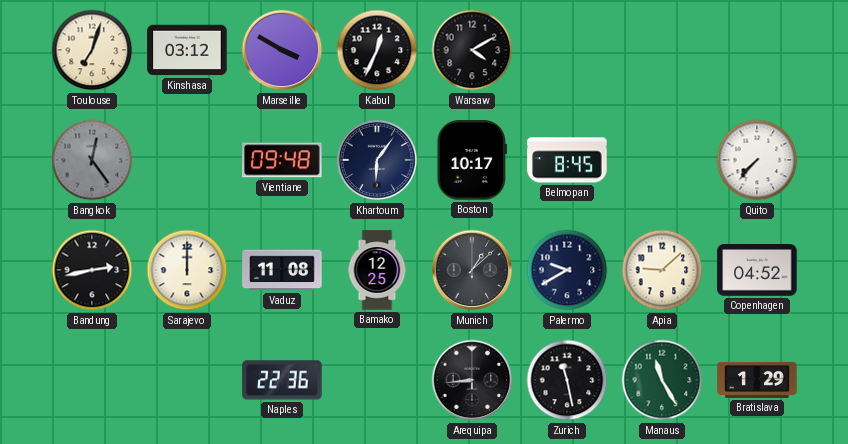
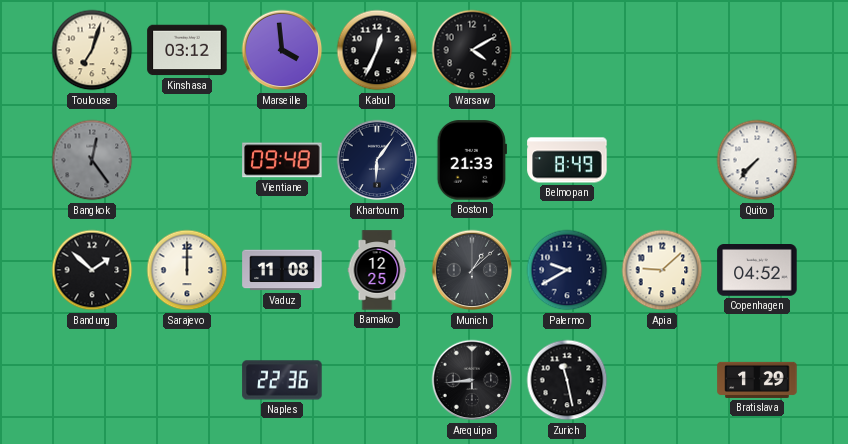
Marseille: 3:50 -> 3:59 (282, 50)
Boston: 10:17 -> 21:33 (472, 160)
Belmopan: 8:45 -> 8:49 (567, 160)
Bandung: 2:43 -> 1:52 (92, 270)
Manaus: 11:25 -> none (662, 380)
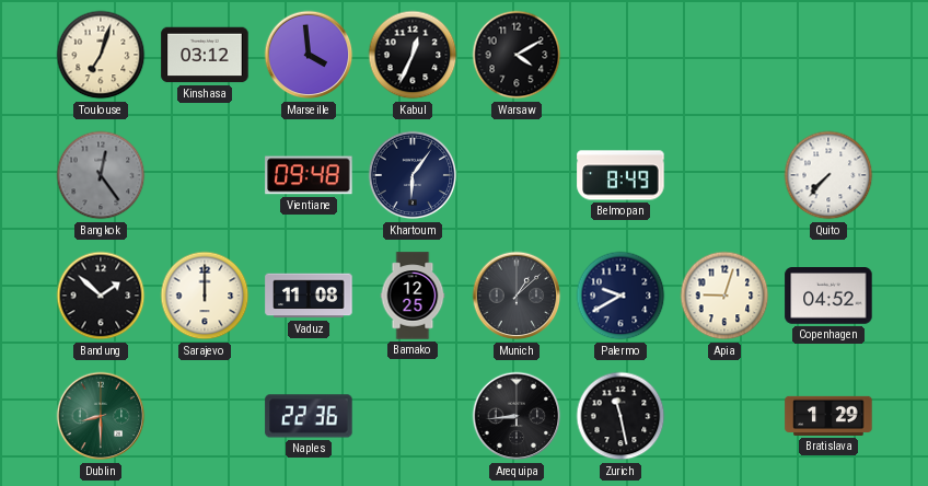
Boston: 21:33 -> none (472, 160)
Apia: 9:08 -> 9:03 (724, 296)
Dublin: none -> 8:30 (101, 416)
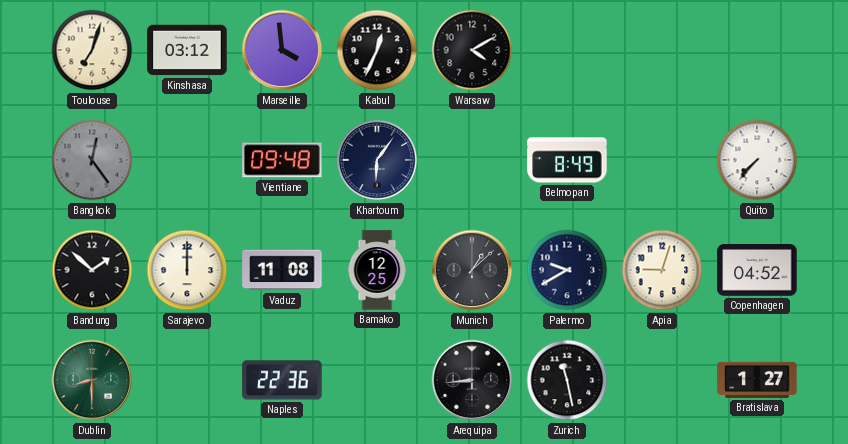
Bratislava: 1:29 -> 1:27 (757, 380)
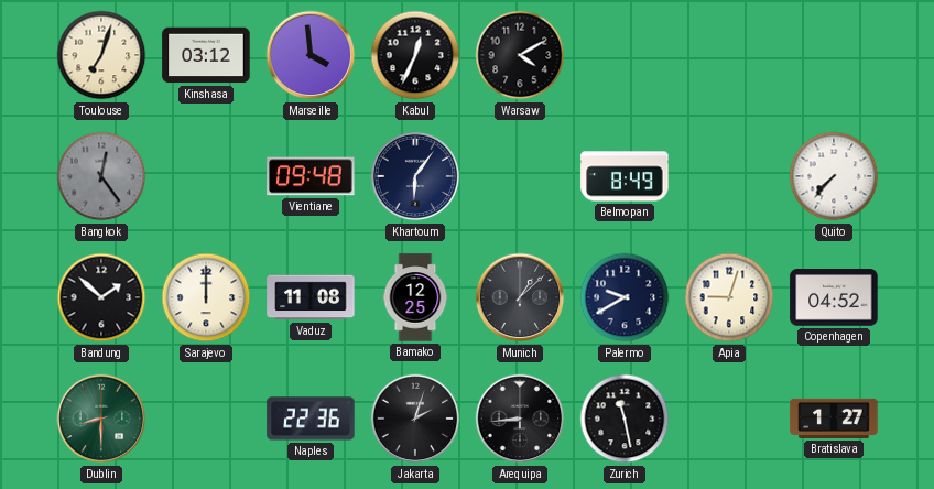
Jakarta: none -> 2:03 (415, 419)
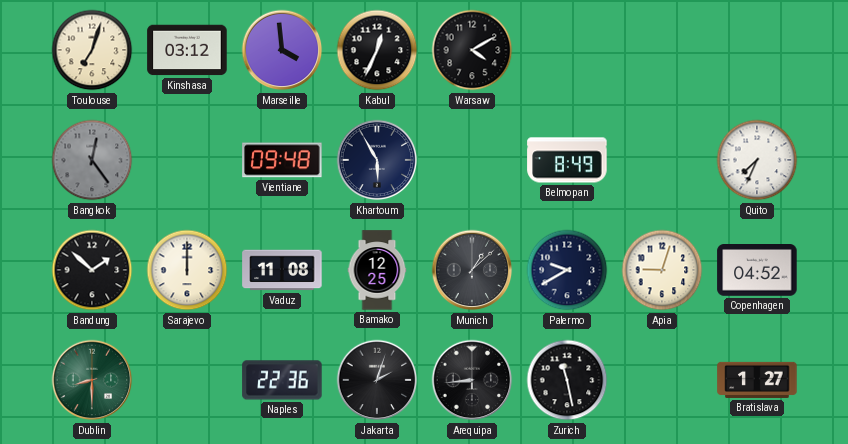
Khartoum: 6:06 -> 5:55 (377, 160)
Quito: 7:37 -> 7:34 (757, 160)
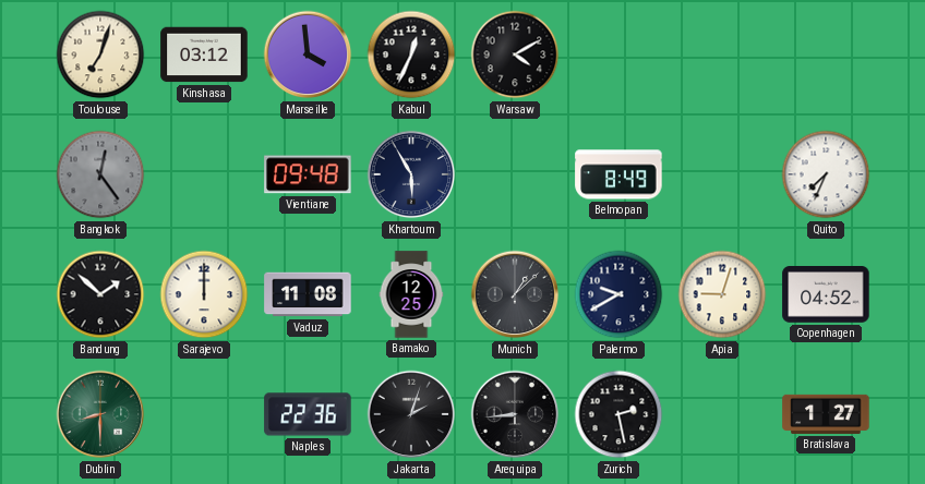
Zurich: 11:28 -> 2:28 (618, 414)
